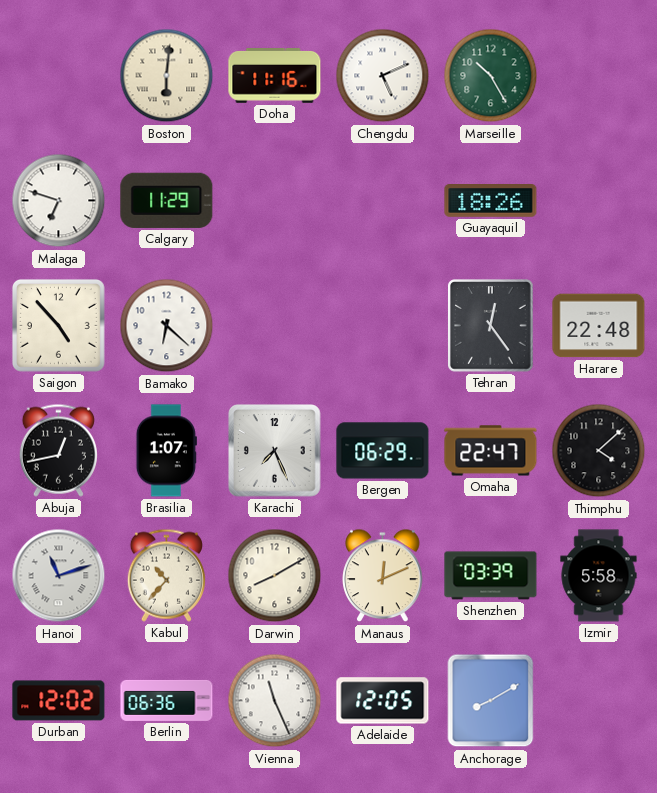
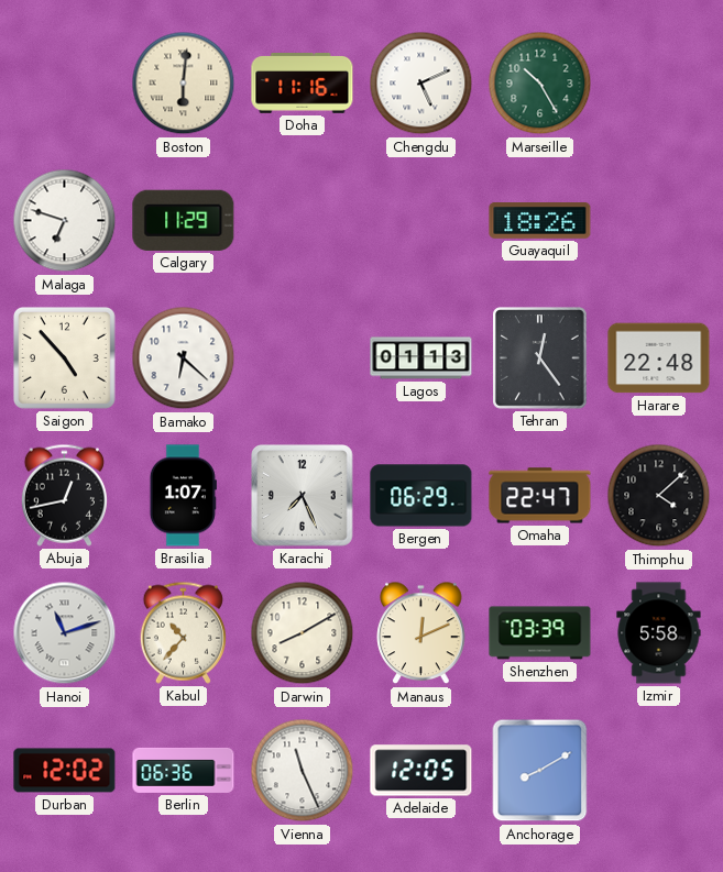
Lagos: none -> 01:13 (421, 358)
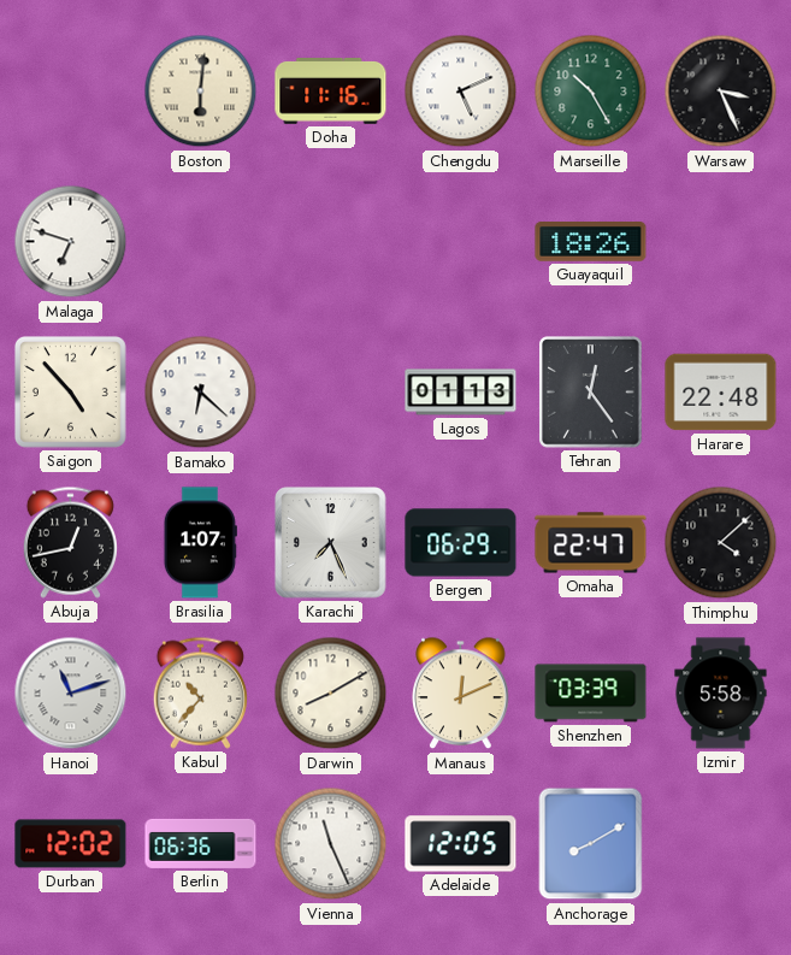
Warsaw: none -> 3:26 (721, 92)
Calgary: 11:29 -> none (184, 220)
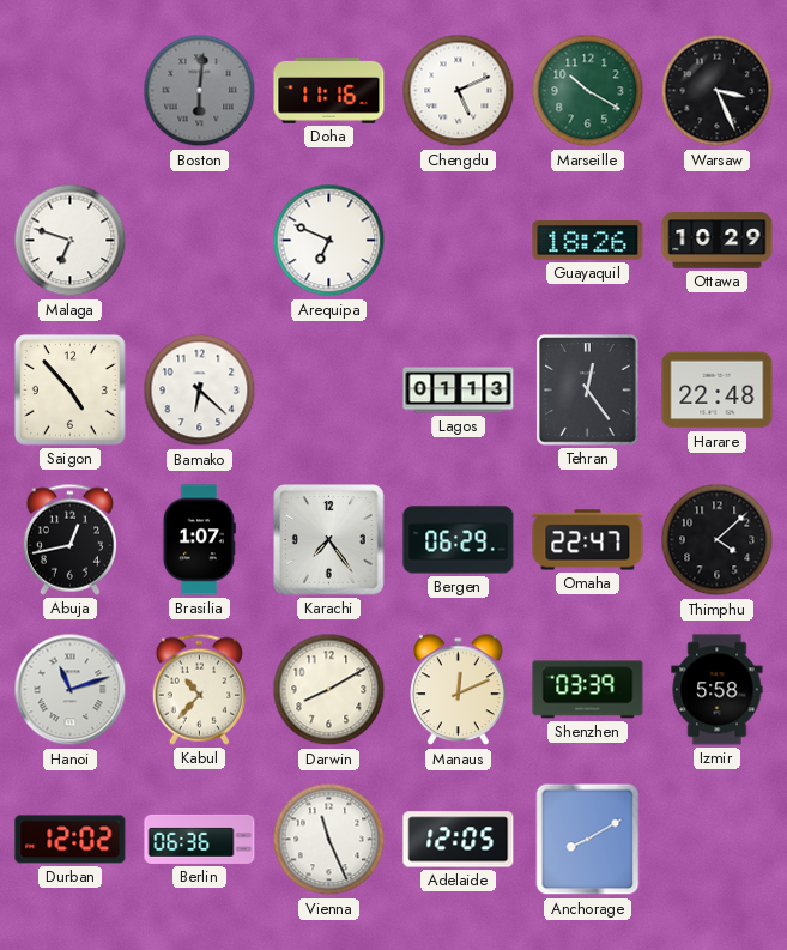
Boston dial: cream -> grey (200, 91)
Marseille: 10:25 -> 10:20 (588, 91)
Arequipa: none -> 6:49 (329, 241)
Ottawa: none -> 10:29 (718, 241)
Karachi: 7:26 -> 7:24 (329, 540)
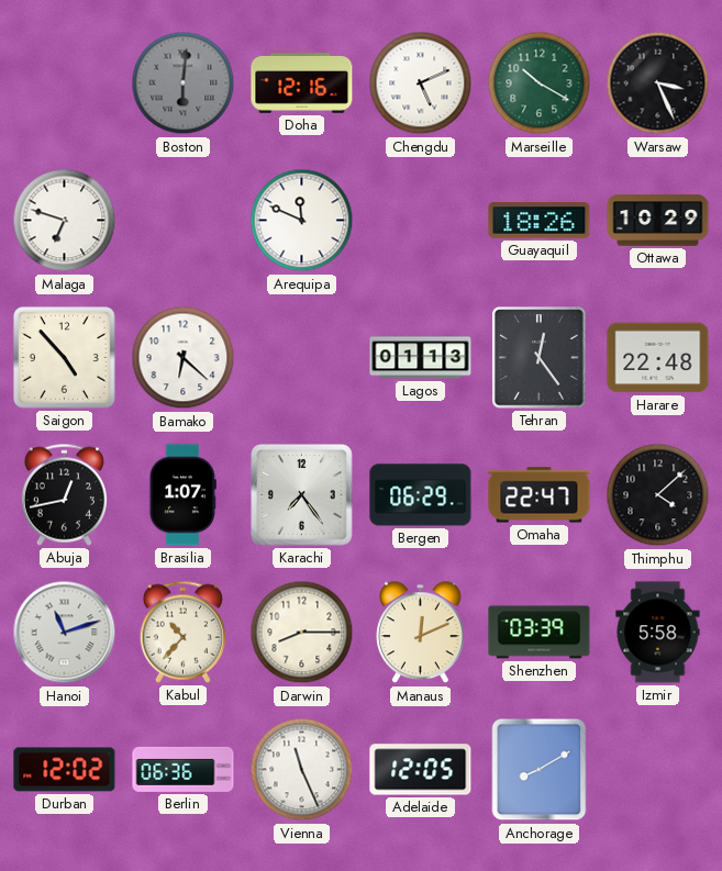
Doha: 11:16 -> 12:16 (302, 83)
Arequipa: 6:49 -> 11:49 (302, 221)
Darwin: 8:10 -> 8:15 (302, 633)
